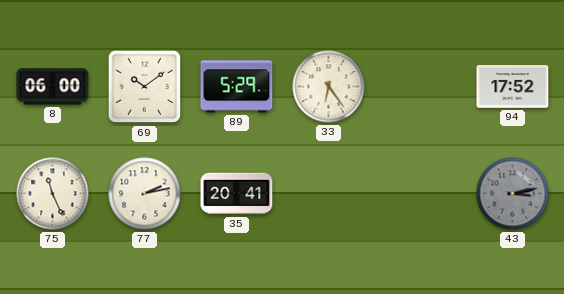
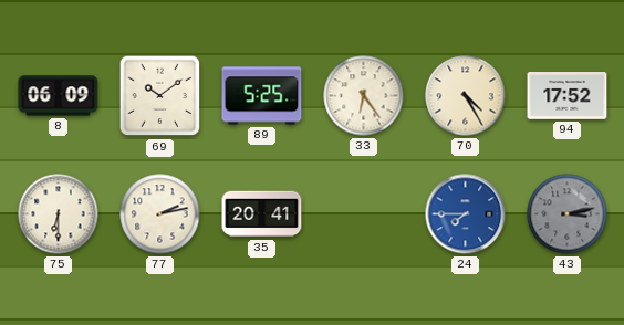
8: 06:00 -> 06:09 (59, 96)
89: 5:29 -> 5:25 (262, 96)
70: none -> 4:25 (466, 96)
75: 11:26 -> 6:30 (59, 214)
24: none -> 7:45 (466, 214)
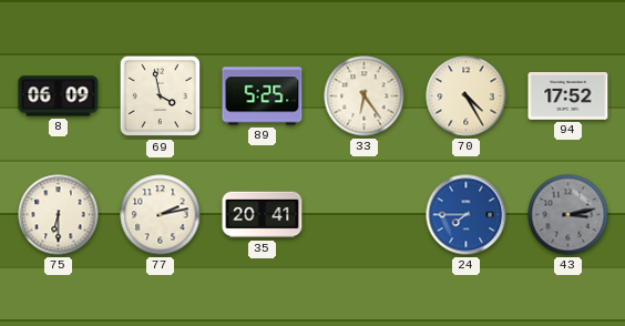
69: 10:09 -> 3:58 (161, 96)
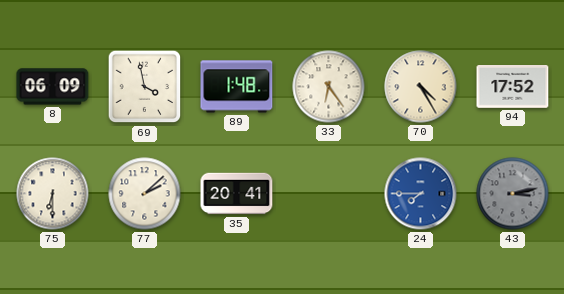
89: 5:25 -> 1:48 (237, 87)
77: 2:13 -> 2:08 (145, 194)
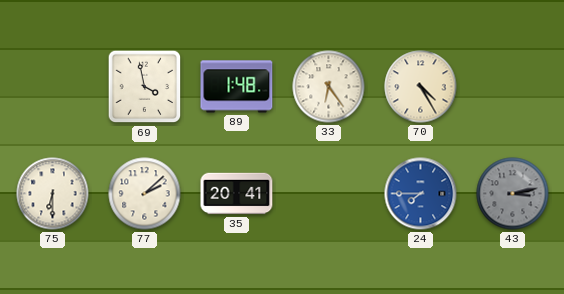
8: 06:09 -> none (53, 87)
94: 17:52 -> none (513, 87)
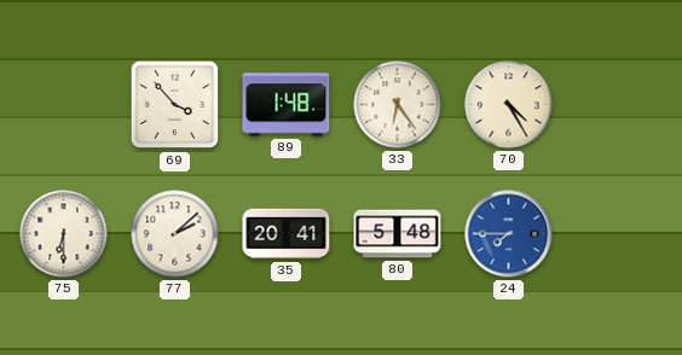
69: 3:58 -> 3:53 (175, 105)
80: none -> 5:48 (398, 234)
43: 3:13 -> none (513, 194)
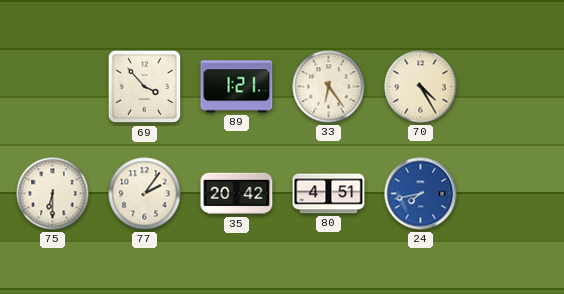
89: 1:48 -> 1:21 (237, 87)
77: 2:08 -> 2:06 (145, 194)
35: 20:41 -> 20:42 (237, 194)
80: 5:48 -> 4:51 (329, 194)
24: 7:45 -> 7:43 (421, 194)
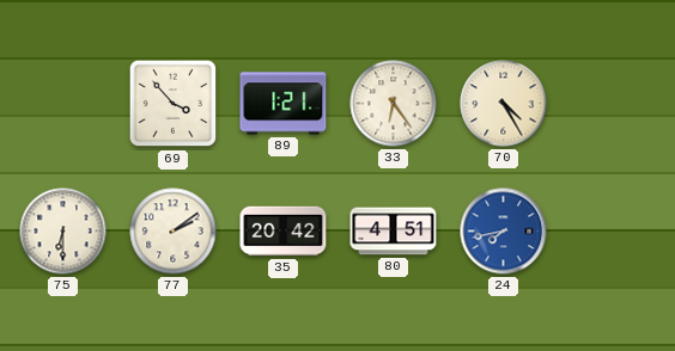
77: 2:06 -> 2:09 (174, 232)
